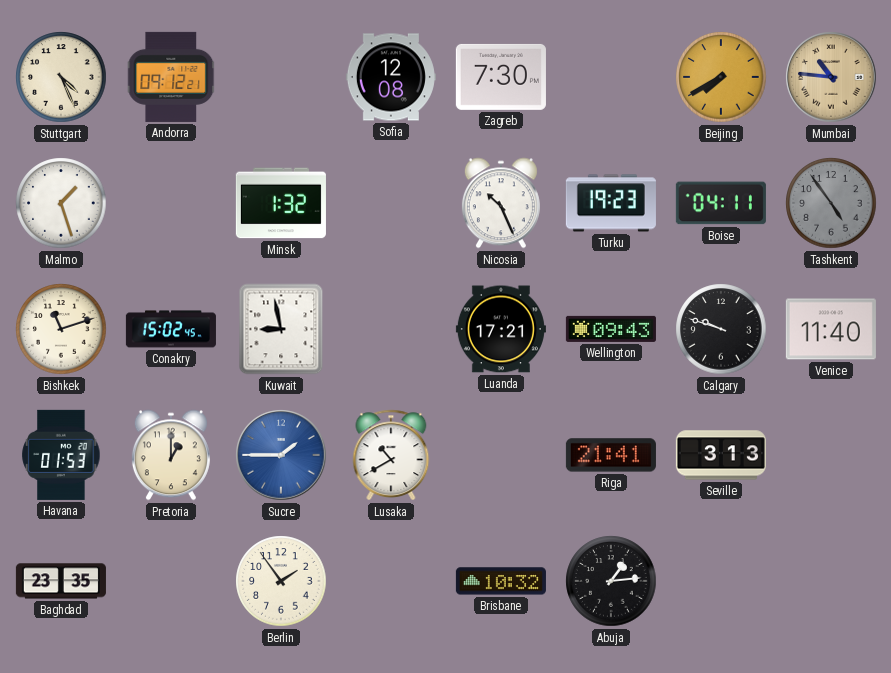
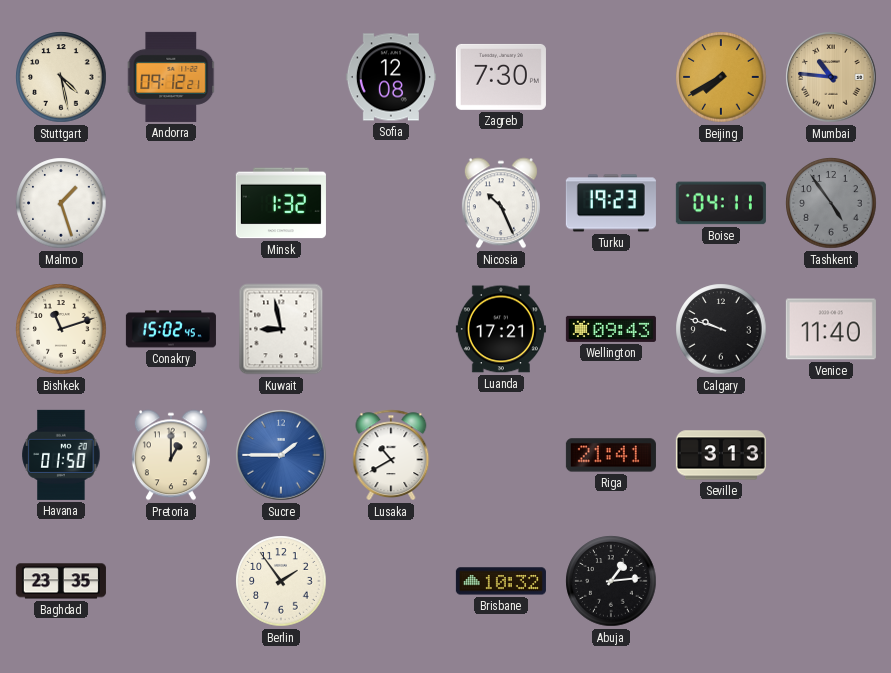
Stuttgart: 4:26 -> 4:28 (61, 77)
Havana: 01:53 -> 01:50 (61, 455)
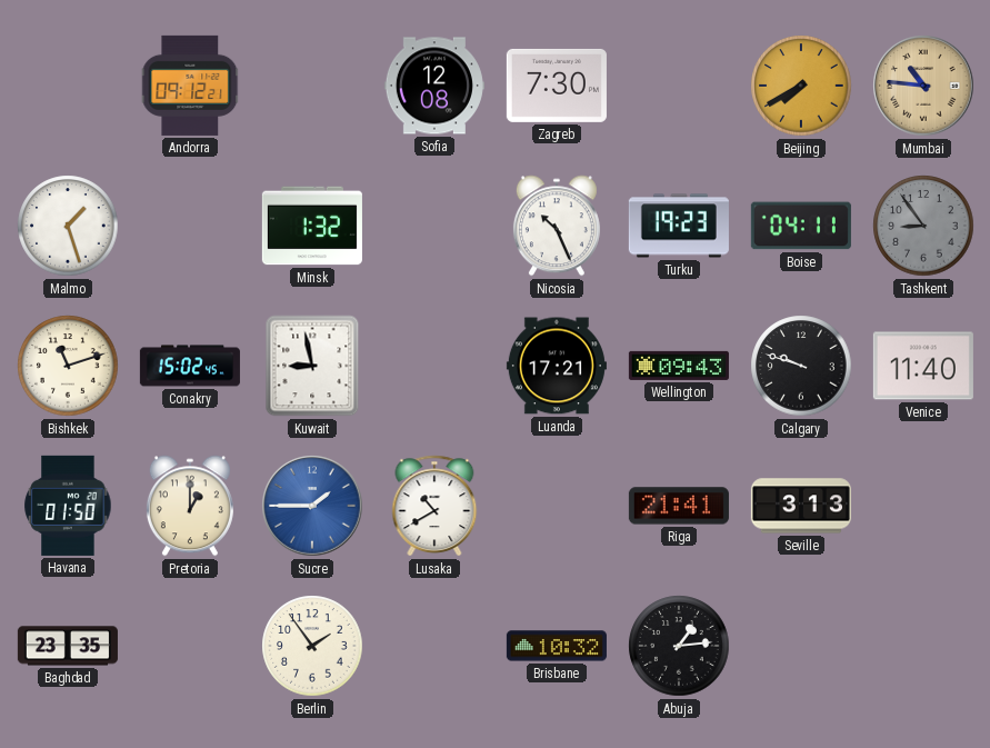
Stuttgart: 4:28 -> none (61, 77)
Tashkent: 4:54 -> 8:54 (923, 226)
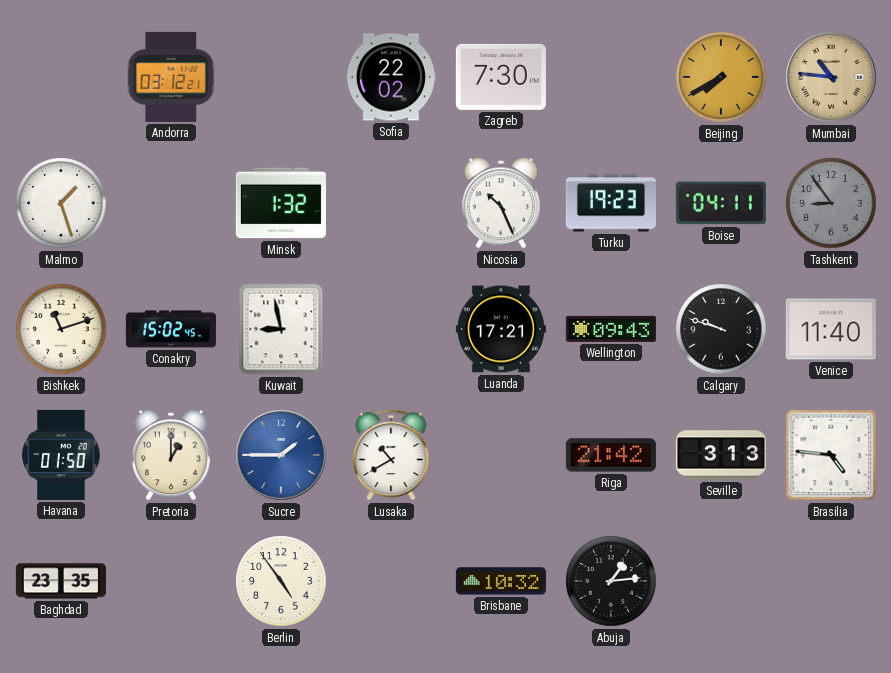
Andorra: 09:12 -> 03:12 (172, 77)
Sofia: 12:08 -> 22:02 (391, 77)
Riga: 21:41 -> 21:42 (611, 455)
Brasilia: none -> 4:46 (831, 455)
Berlin: 1:54 -> 4:54 (281, 581)
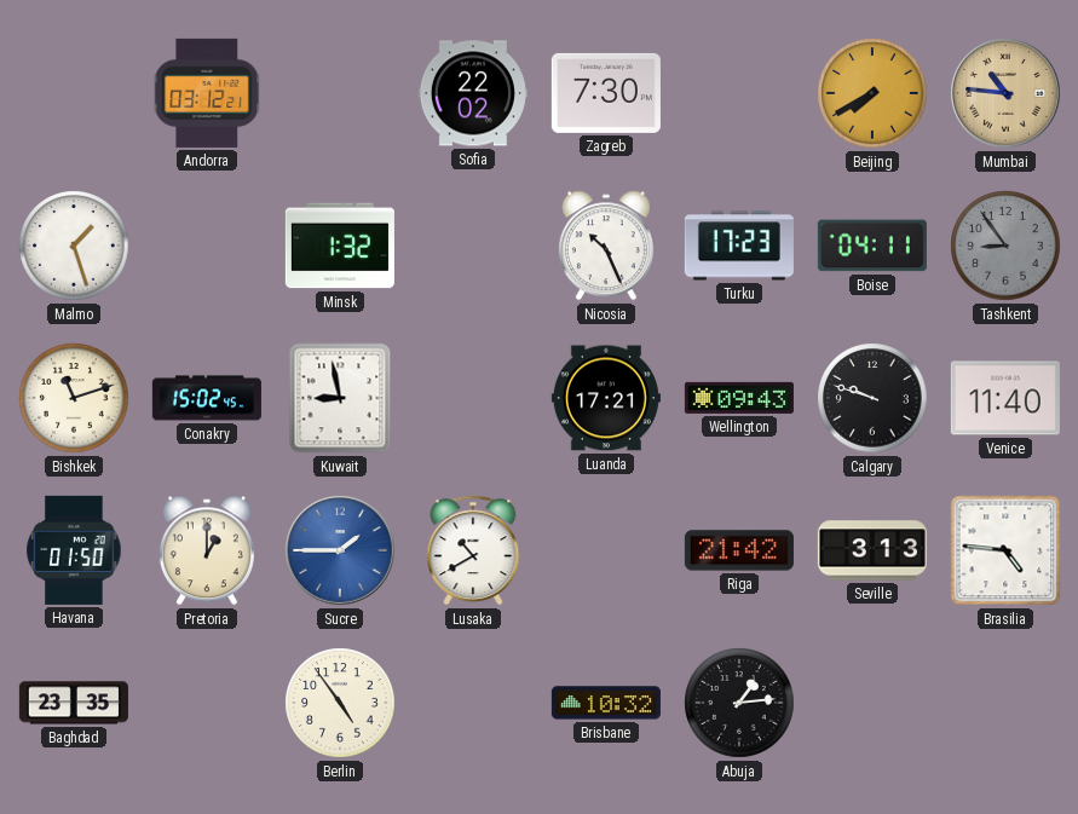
Turku: 19:23 -> 17:23 (739, 246)
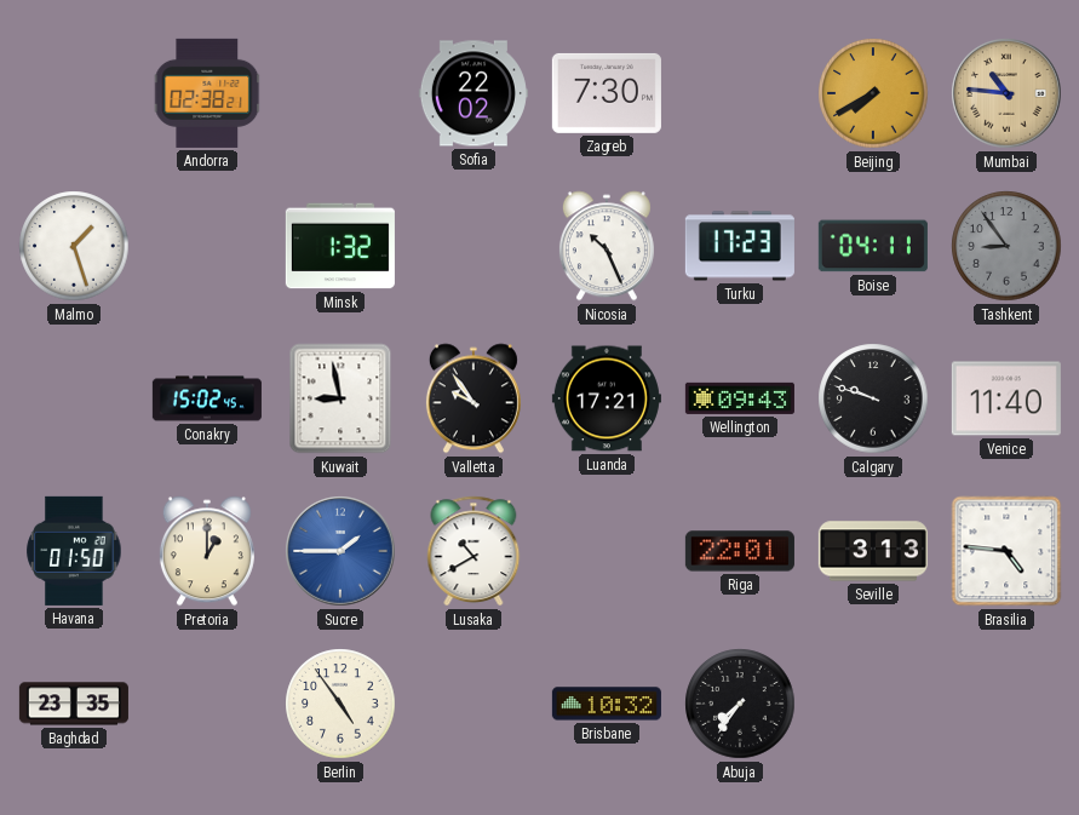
Andorra: 03:12 -> 02:38 (208, 93)
Bishkek: 11:12 -> none (74, 398)
Valletta: none -> 9:54 (474, 398)
Riga: 21:42 -> 22:01 (740, 551)
Abuja: 1:14 -> 7:36 (740, 704)
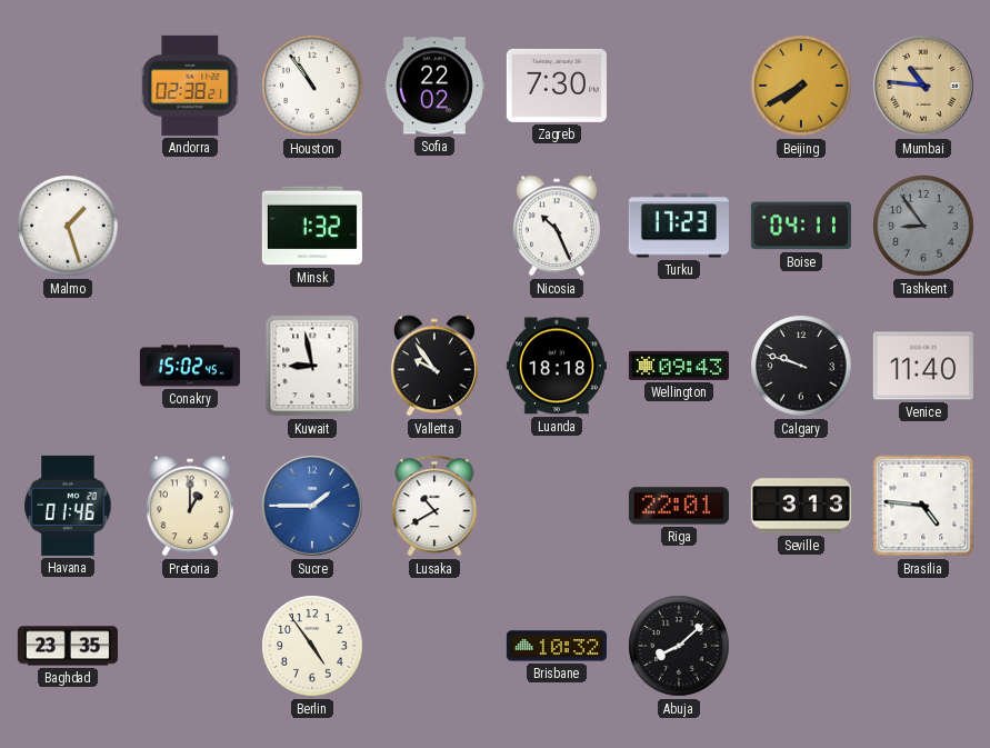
Houston: none -> 10:54 (312, 86)
Luanda: 17:21 -> 18:18 (557, 366)
Havana: 01:50 -> 01:46 (68, 506)
Abuja: 7:36 -> 8:08 (679, 646)
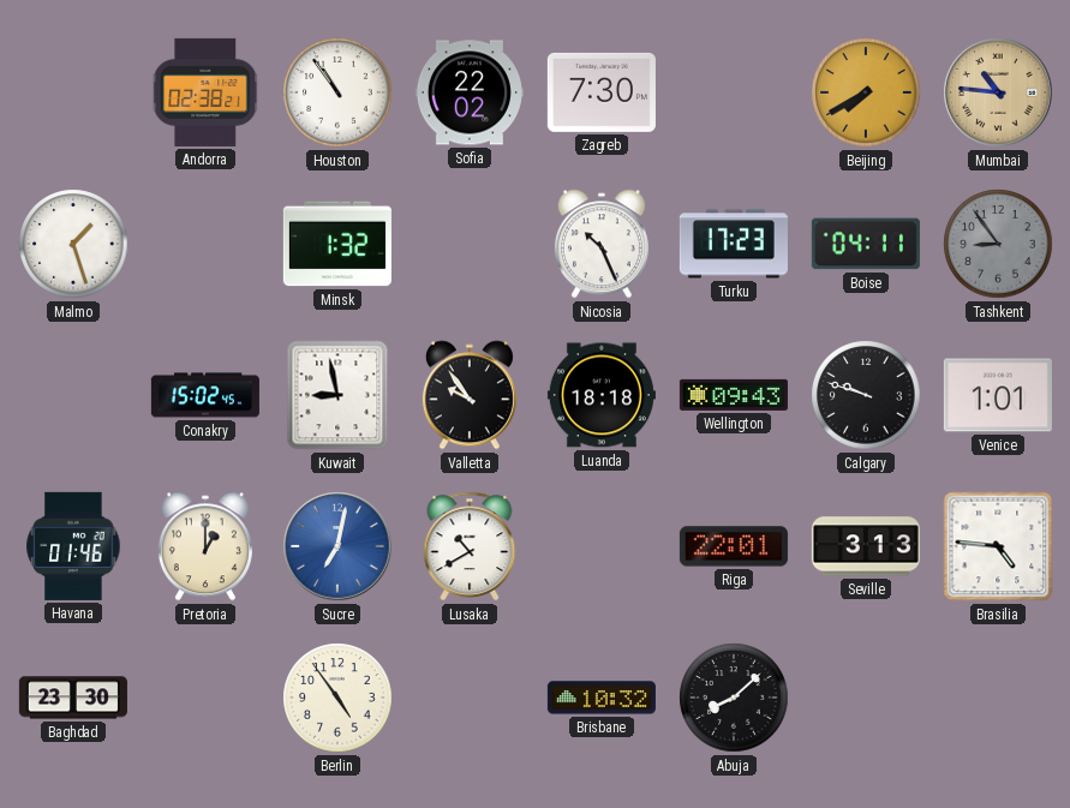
Venice: 11:40 -> 1:01 (998, 395)
Sucre: 1:45 -> 7:02 (337, 546)
Baghdad: 23:35 -> 23:30 (73, 698)
